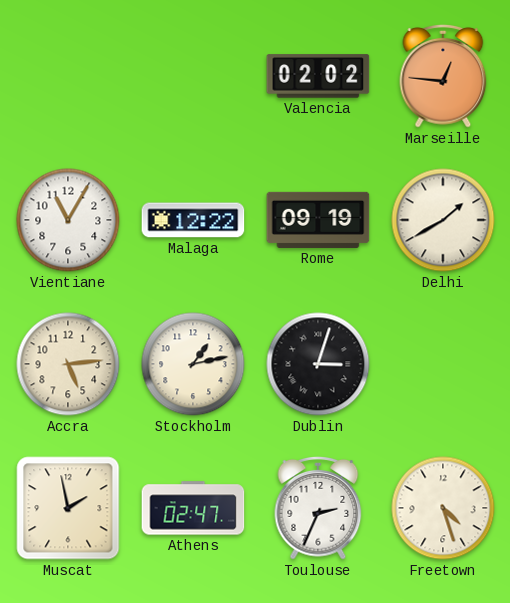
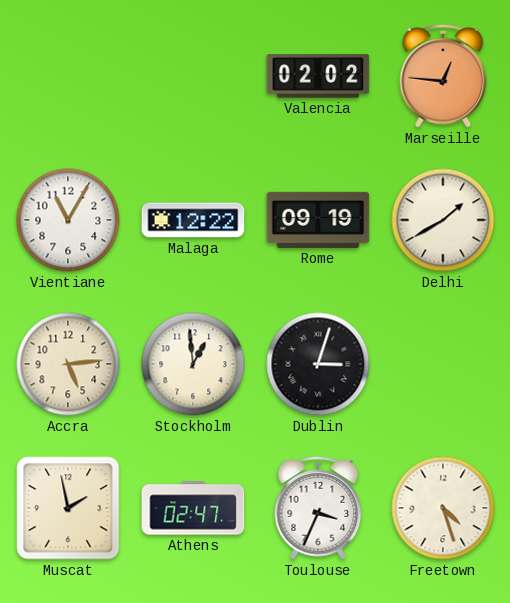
Stockholm: 1:13 -> 12:59 (193, 364)
Toulouse: 2:34 -> 3:34 (318, 509)
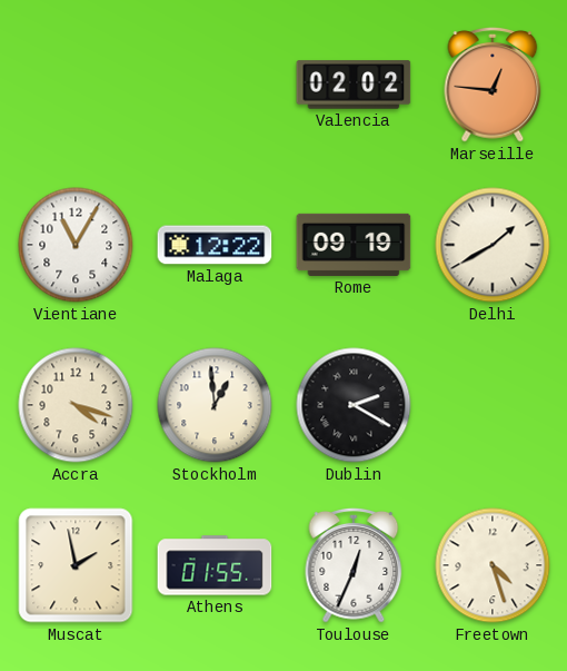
Accra: 5:14 -> 4:18 (76, 405)
Dublin: 3:03 -> 2:20 (354, 405)
Athens: 02:47 -> 01:55 (215, 565)
Toulouse: 3:34 -> 12:34 (354, 566)
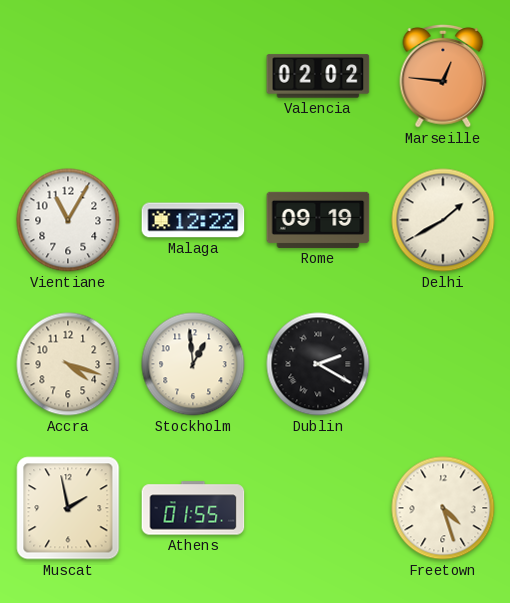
Toulouse: 12:34 -> none (354, 566)
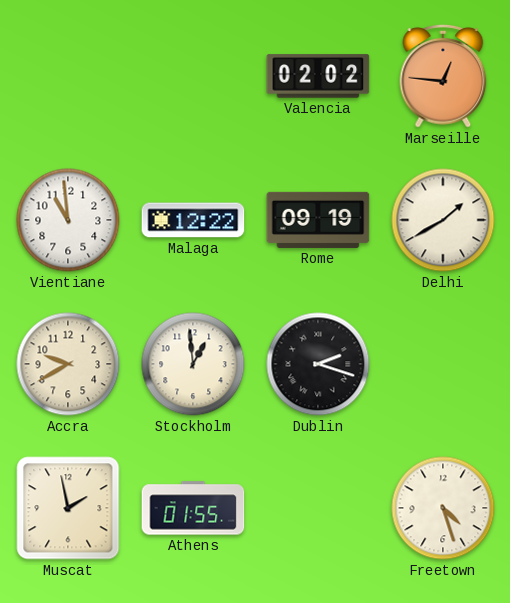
Vientiane: 11:05 -> 10:59 (68, 220)
Accra: 4:18 -> 9:40 (68, 364)
Dublin: 2:20 -> 2:18 (318, 364)
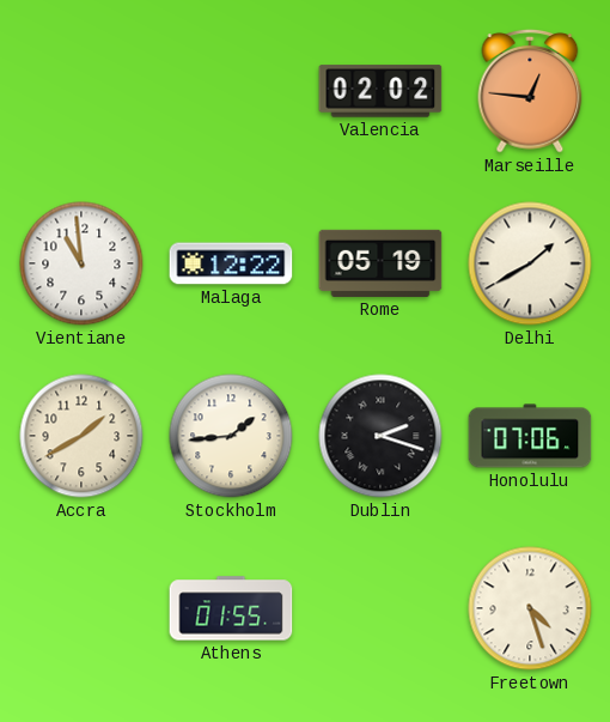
Rome: 09:19 -> 05:19 (380, 263)
Accra: 9:40 -> 1:40 (81, 436)
Stockholm: 12:59 -> 1:44 (231, 436)
Honolulu: none -> 07:06 (530, 436)
Muscat: 1:58 -> none (68, 508)
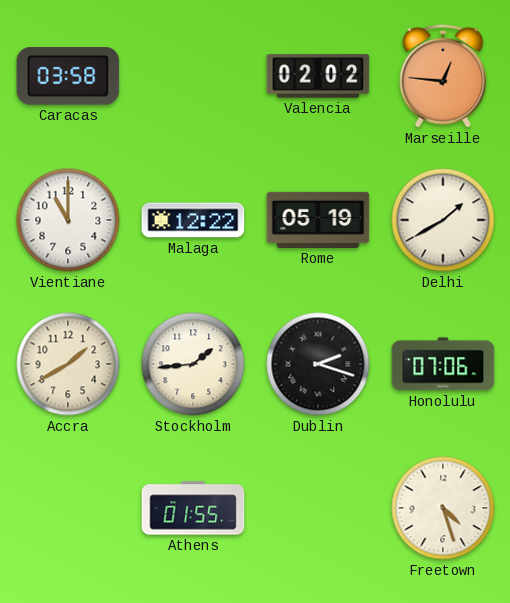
Caracas: none -> 03:58 (68, 76)
Vientiane: 10:59 -> 11:00 (68, 220)
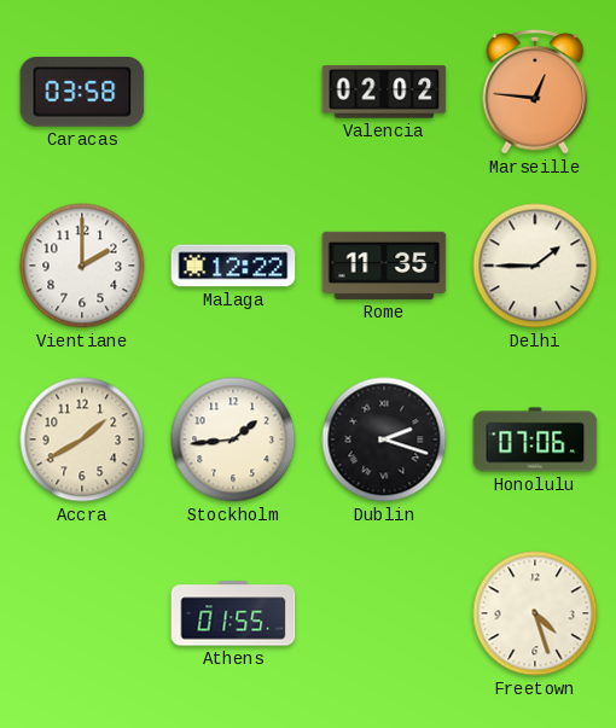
Vientiane: 11:00 -> 2:00 (82, 266)
Rome: 05:19 -> 11:35 (384, 266)
Delhi: 1:40 -> 1:45 (535, 266)
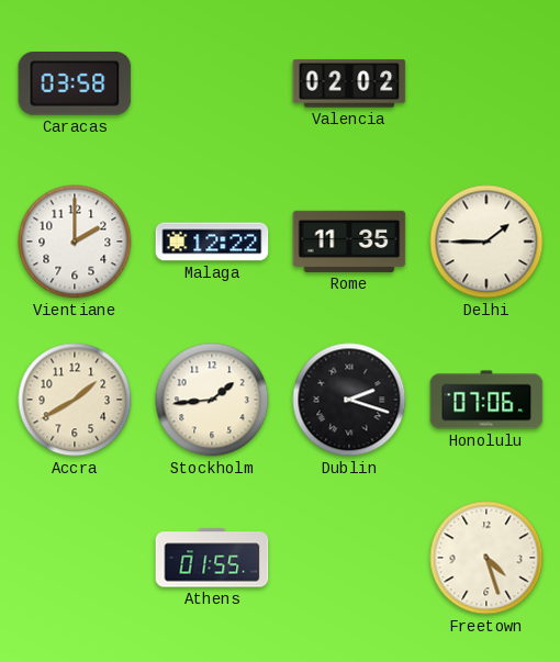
Marseille: 12:46 -> none (535, 93)
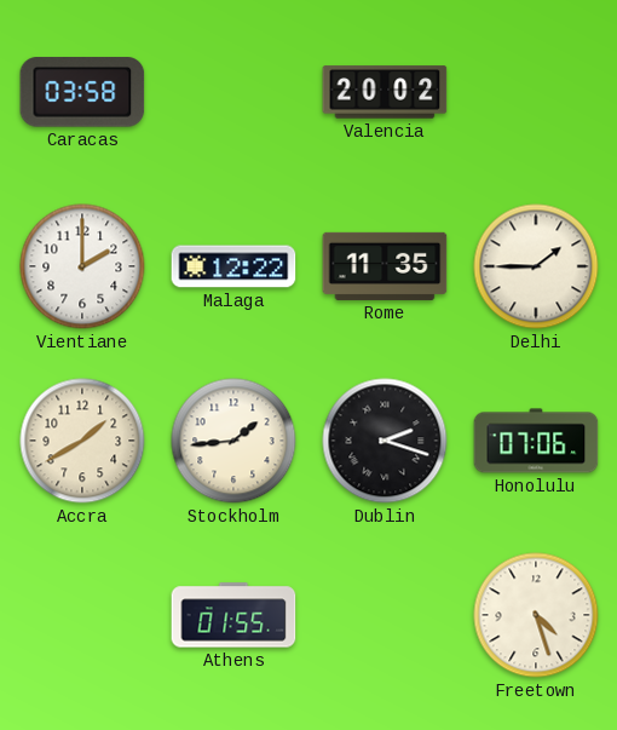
Valencia: 02:02 -> 20:02 (385, 92)
